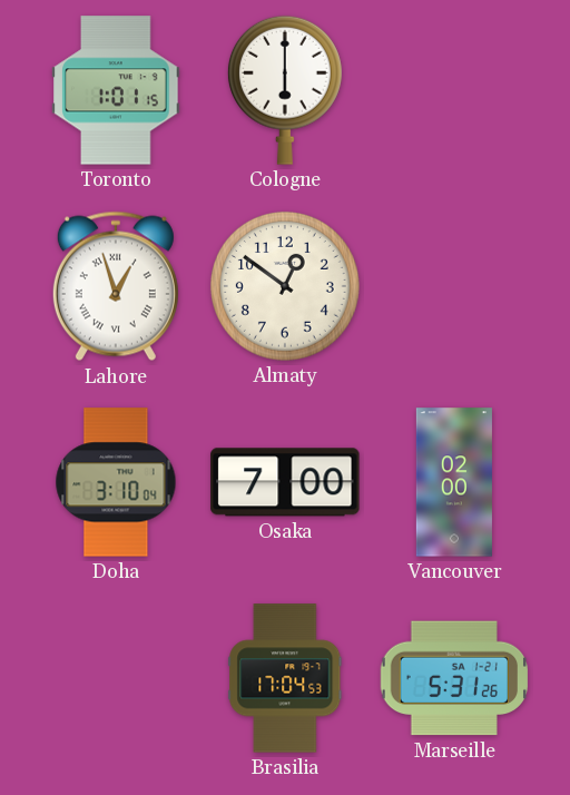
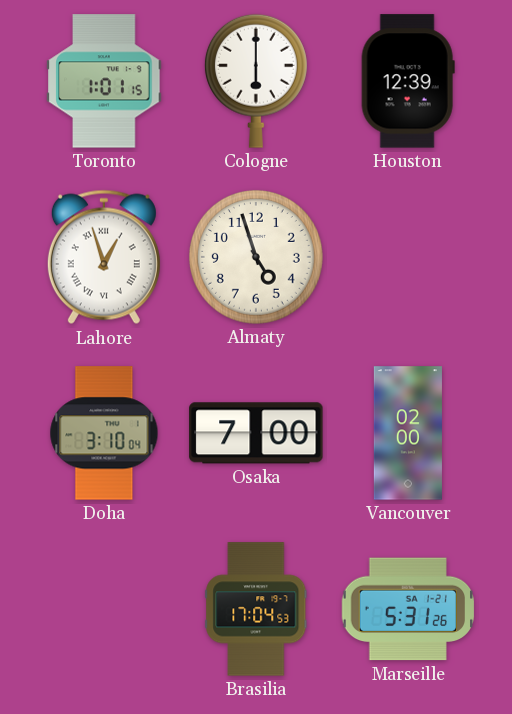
Houston: none -> 12:39 (408, 81)
Almaty: 12:51 -> 4:57 (256, 257)
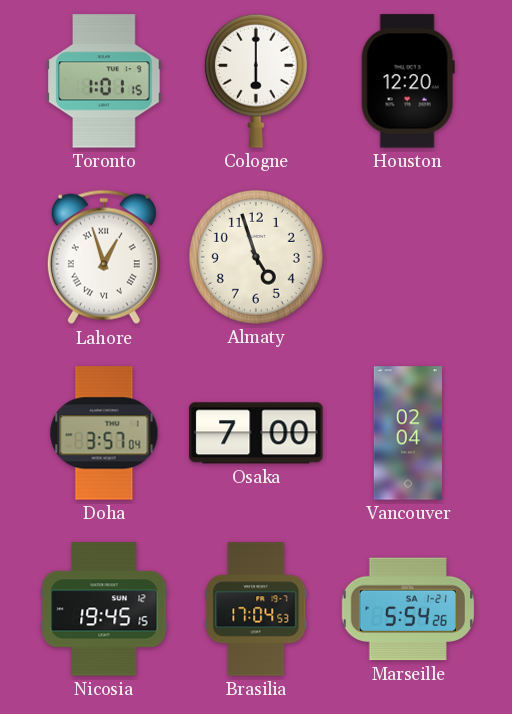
Houston: 12:39 -> 12:20 (408, 81)
Doha: 3:10 -> 3:57 (104, 433)
Vancouver: 02:00 -> 02:04 (408, 433)
Nicosia: none -> 19:45 (104, 609)
Marseille: 5:31 -> 5:54 (408, 609)
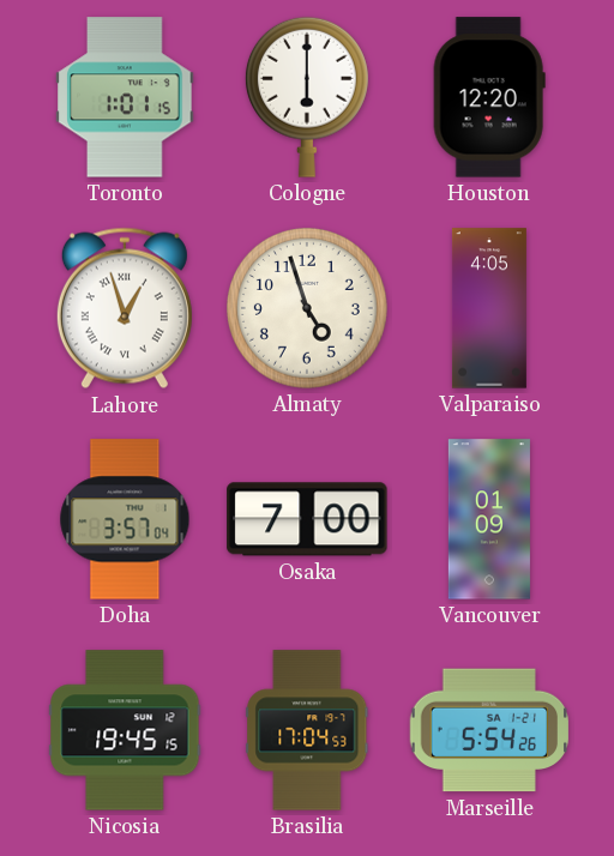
Valparaiso: none -> 4:05 (489, 308)
Vancouver: 02:04 -> 01:09 (489, 519)
